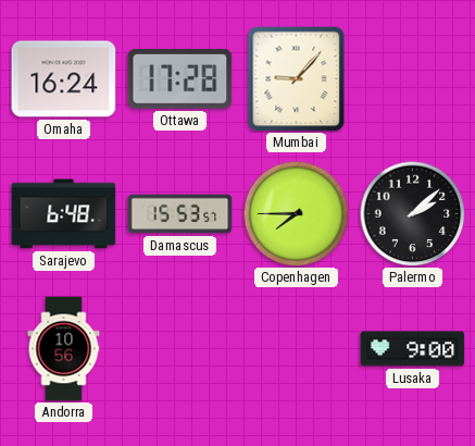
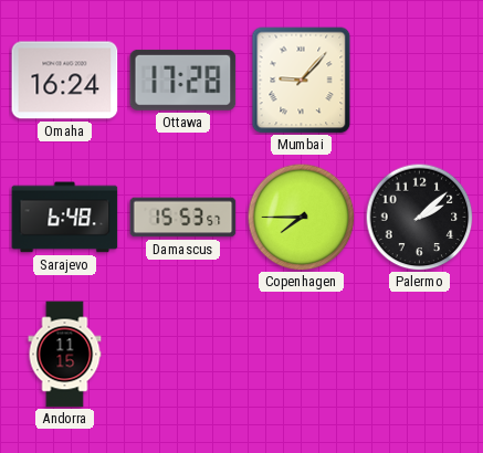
Andorra: 10:56 -> 11:15 (65, 355)
Lusaka: 9:00 -> none (413, 349)
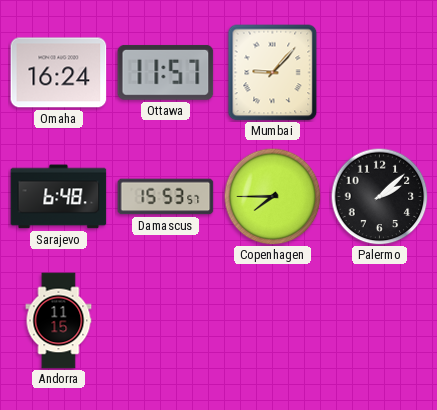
Ottawa: 17:28 -> 11:57 (166, 72)
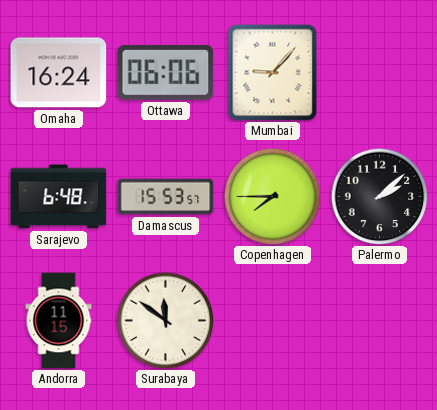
Ottawa: 11:57 -> 06:06 (166, 72)
Surabaya: none -> 11:51 (165, 320)
